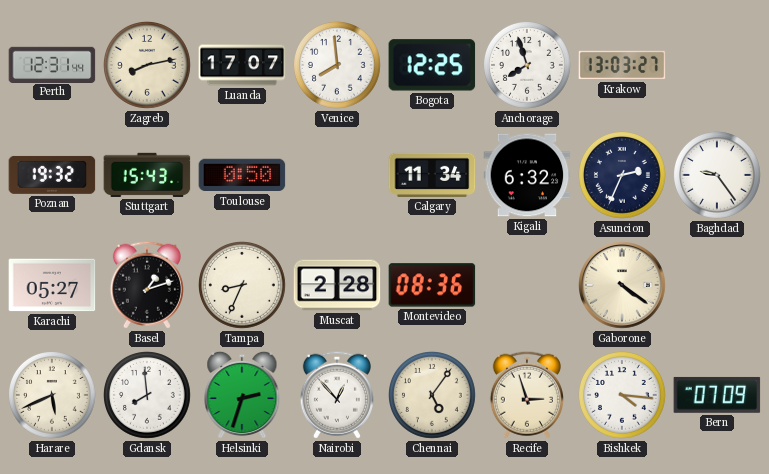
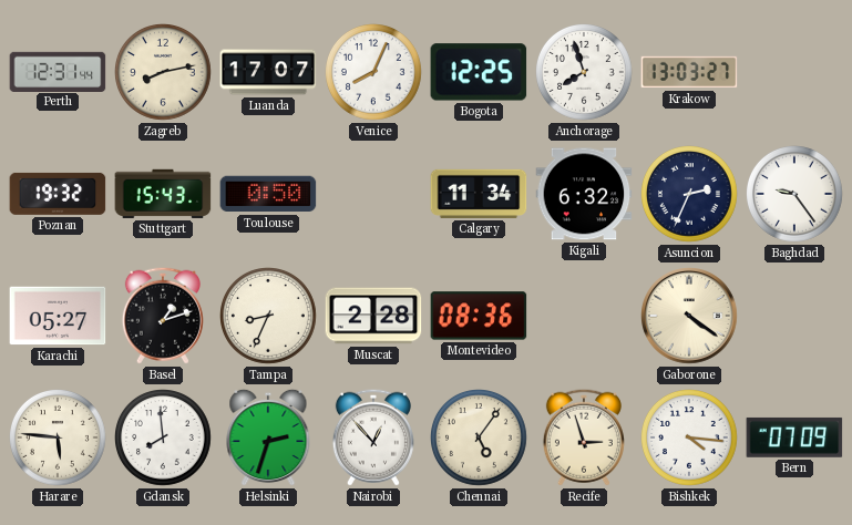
Venice: 7:59 -> 8:04 (374, 73)
Harare: 5:41 -> 5:46 (59, 439)
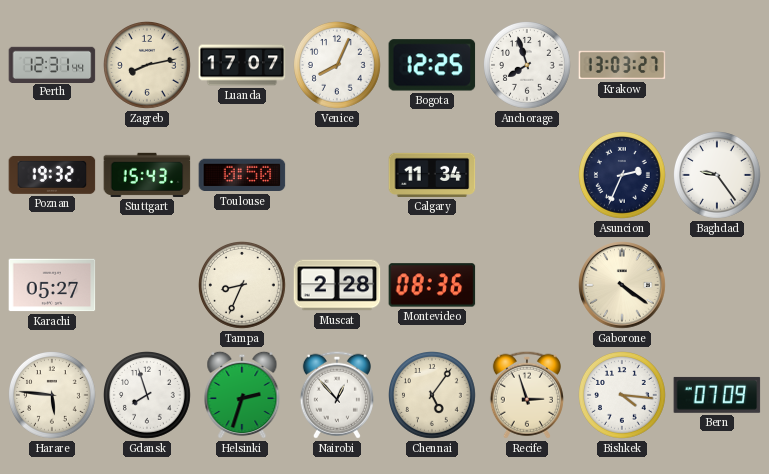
Kigali: 6:32 -> none (584, 194)
Basel: 1:12 -> none (163, 316)
Gdansk: 7:59 -> 7:57 (148, 396)
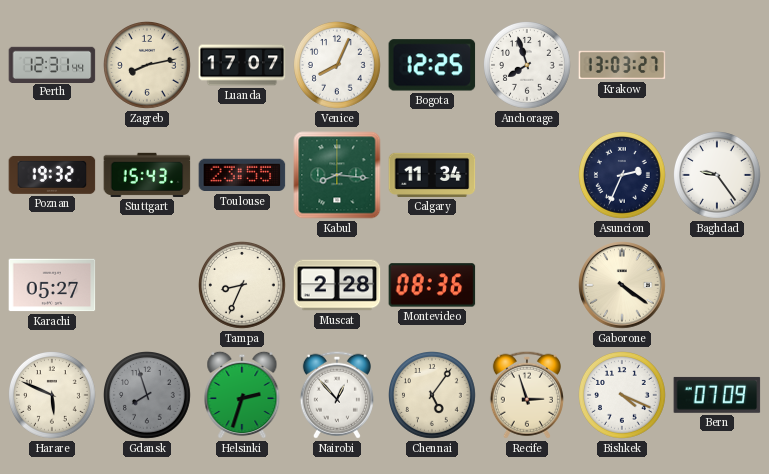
Toulouse: 0:50 -> 23:55 (242, 175)
Kabul: none -> 8:16 (337, 175)
Harare: 5:46 -> 5:49 (53, 396)
Gdansk dial: white -> grey (148, 396)
Bishkek: 4:16 -> 4:19 (623, 396)
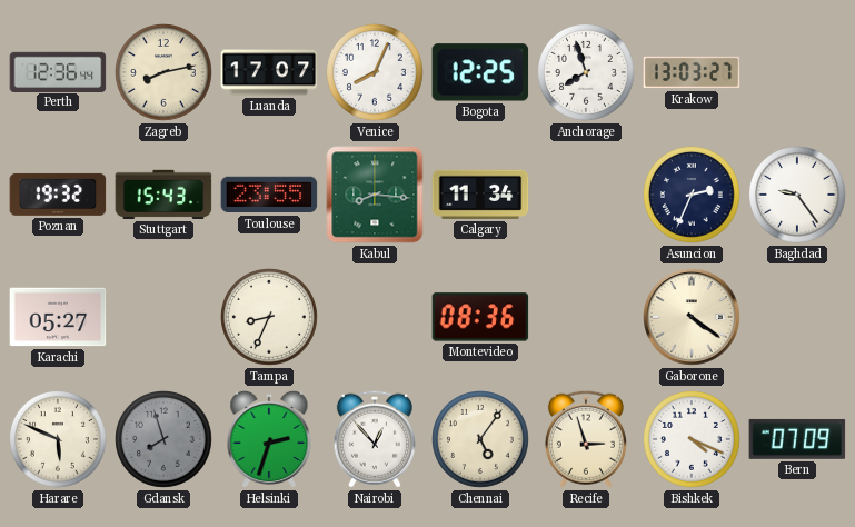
Perth: 12:31 -> 12:36 (58, 71)
Muscat: 2:28 -> none (337, 285)
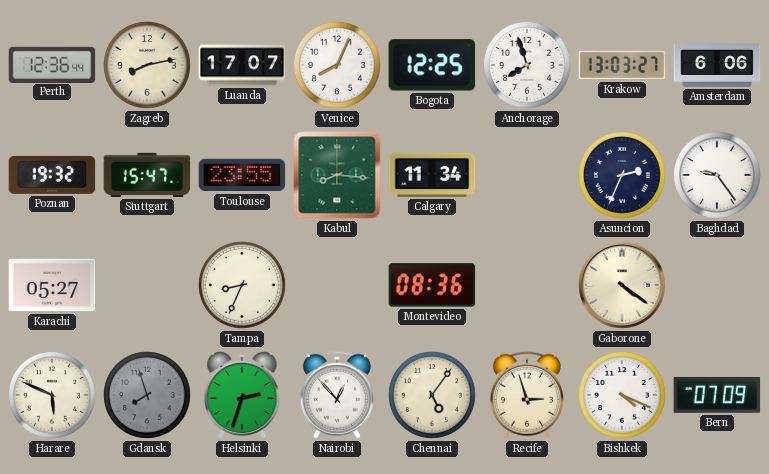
Amsterdam: none -> 6:06 (717, 65)
Stuttgart: 15:43 -> 15:47 (147, 175)
